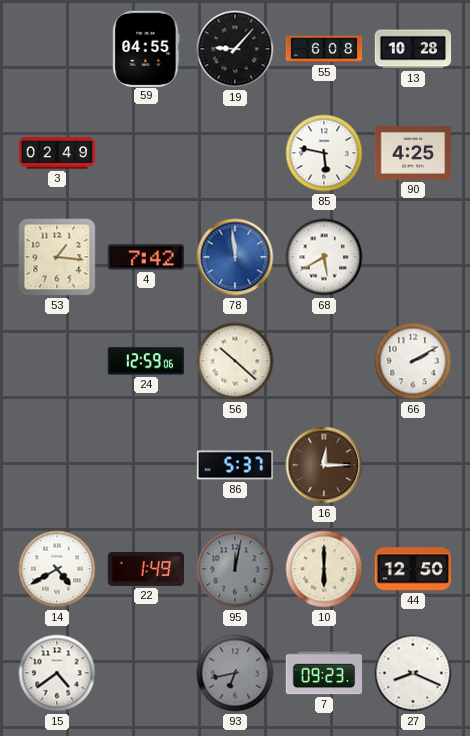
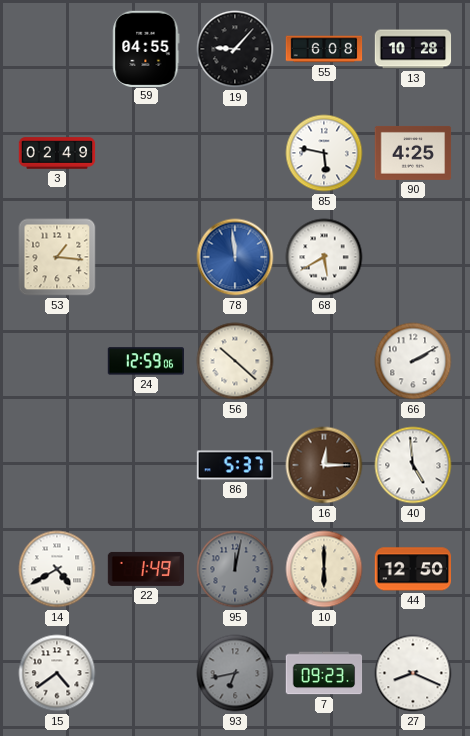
4: 7:42 -> none (145, 257)
40: none -> 4:59 (413, 465)
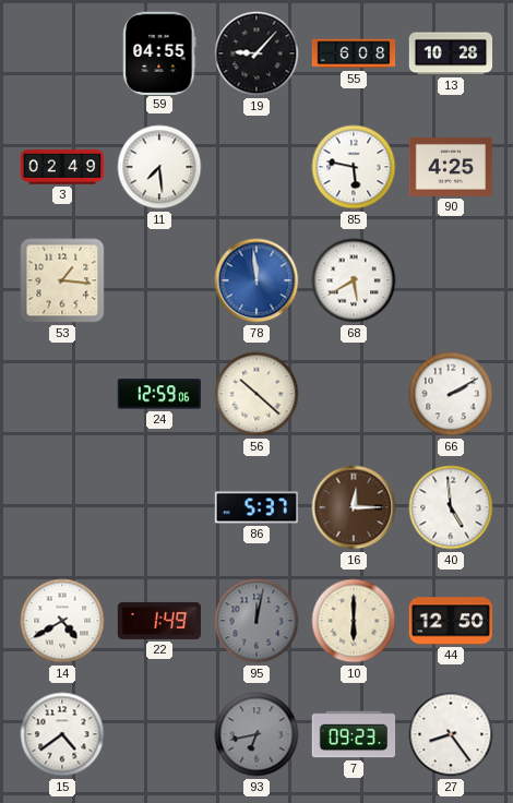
11: none -> 7:29 (159, 167)
27: 8:19 -> 8:24 (451, 734)
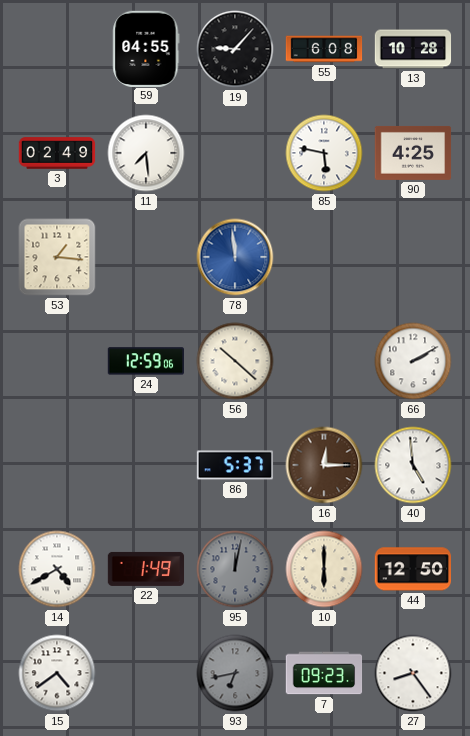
68: 5:40 -> none (354, 280)
